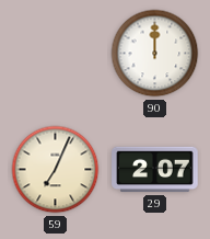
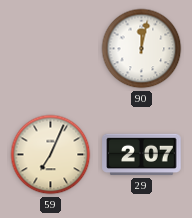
90: 12:00 -> 12:02 (142, 49)
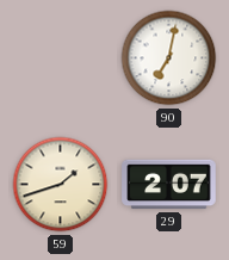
90: 12:02 -> 7:02 (169, 58)
59: 7:04 -> 1:42 (61, 185)
